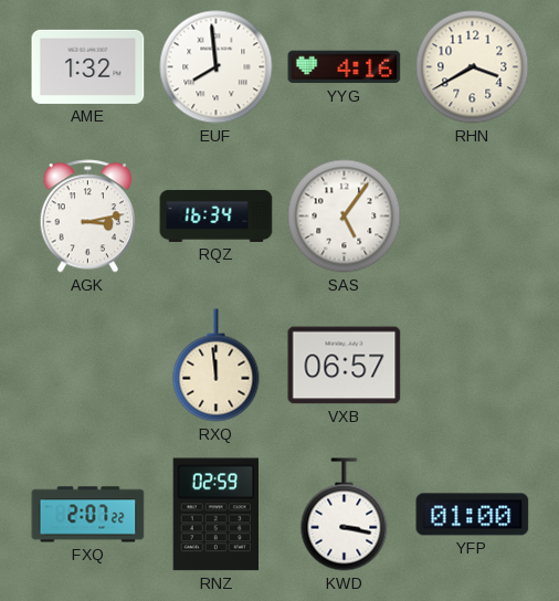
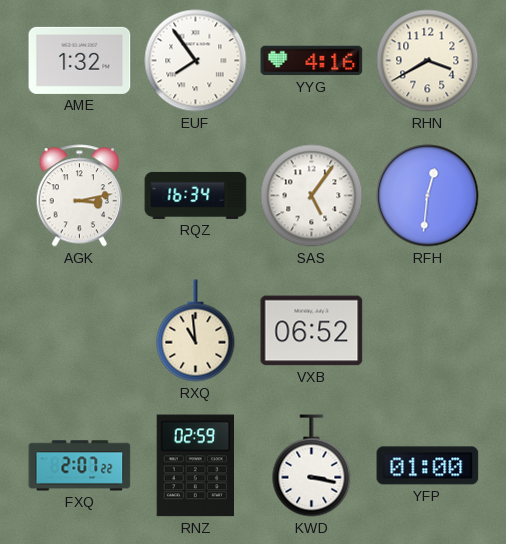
EUF: 7:59 -> 7:54 (196, 61)
RFH: none -> 12:31 (428, 196)
RXQ: 11:59 -> 10:59 (196, 331)
VXB: 06:57 -> 06:52 (312, 331)
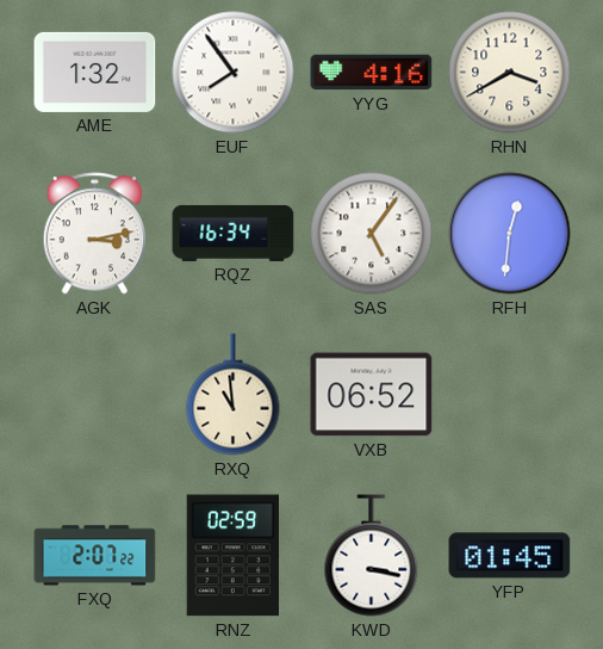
YFP: 01:00 -> 01:45 (510, 556)
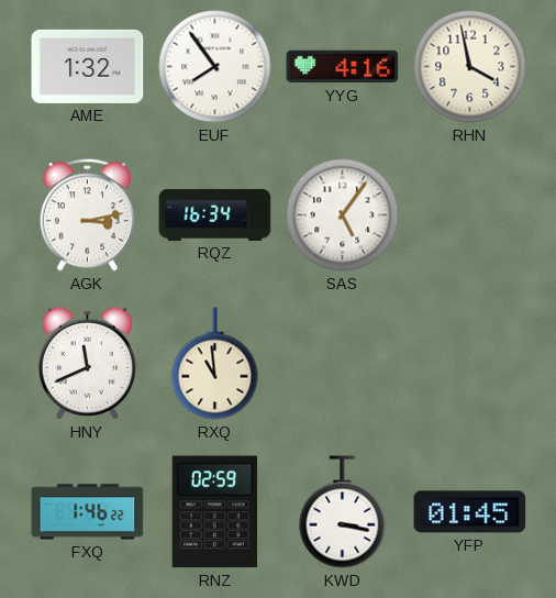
RHN: 3:40 -> 3:58 (470, 67)
RFH: 12:31 -> none (510, 234)
HNY: none -> 11:41 (87, 363)
VXB: 06:52 -> none (372, 395)
FXQ: 2:07 -> 1:46 (88, 512)
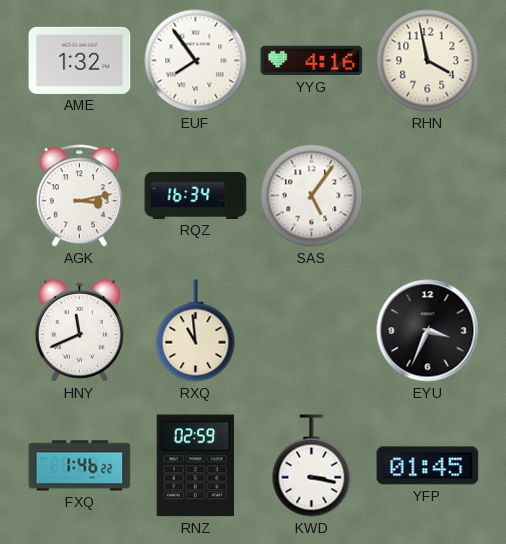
EYU: none -> 3:34 (428, 331)
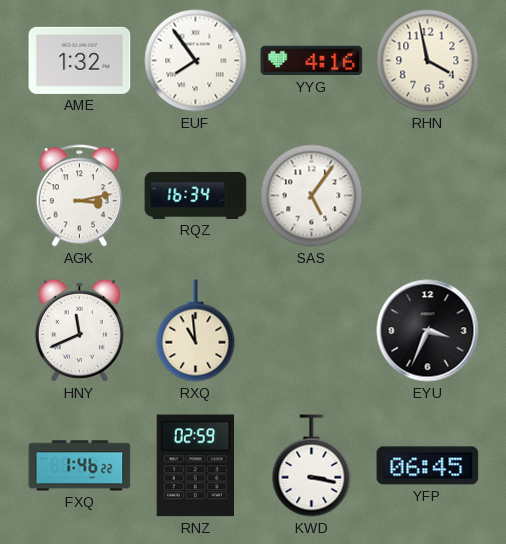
YFP: 01:45 -> 06:45 (428, 466)
